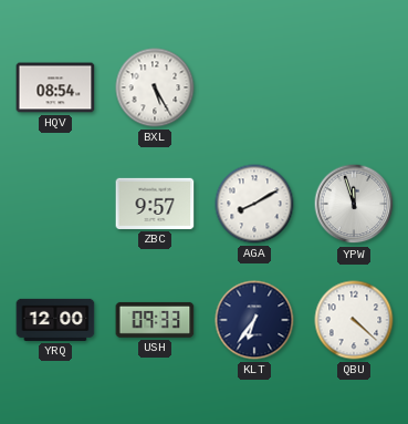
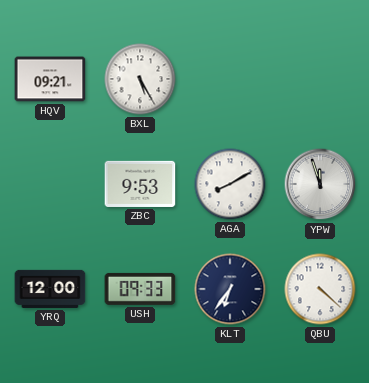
HQV: 08:54 -> 09:21 (50, 79)
ZBC: 9:57 -> 9:53 (140, 184)
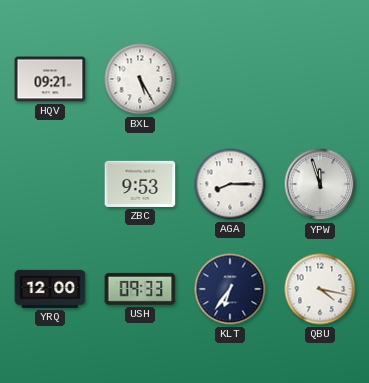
AGA: 8:10 -> 8:15 (230, 184)
QBU: 4:22 -> 4:17 (320, 289)
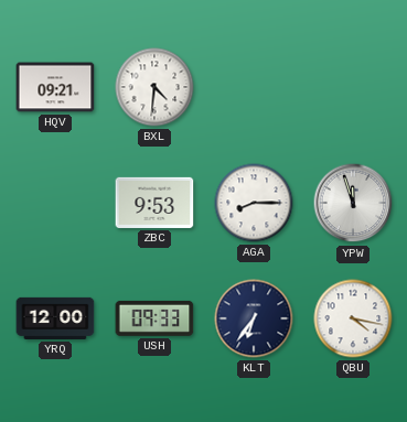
BXL: 5:25 -> 4:31 (154, 87)
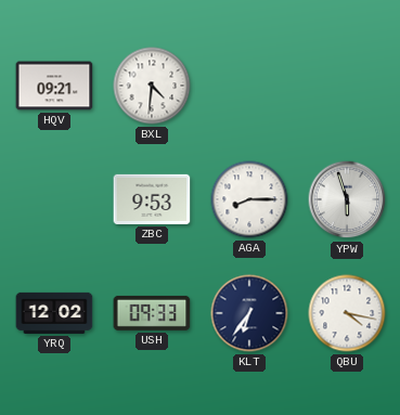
YPW: 11:57 -> 5:57 (347, 199)
YRQ: 12:00 -> 12:02 (54, 313)
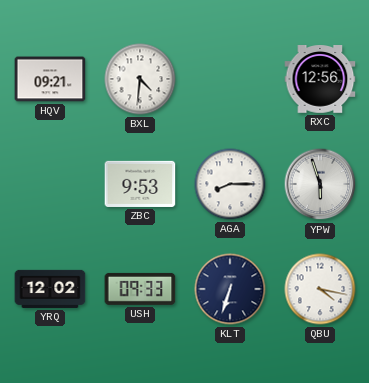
RXC: none -> 12:56 (320, 79)
KLT: 6:36 -> 6:33 (230, 289)
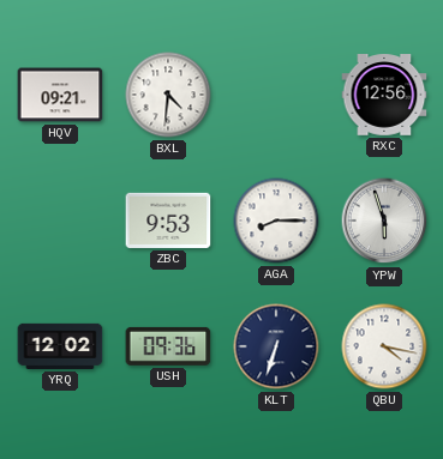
USH: 09:33 -> 09:36 (168, 346)
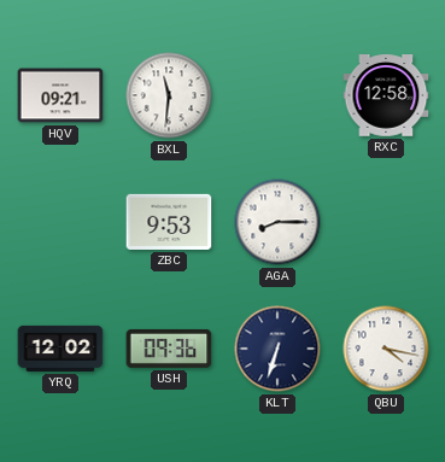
BXL: 4:31 -> 11:31 (169, 95)
RXC: 12:56 -> 12:58 (386, 95)
YPW: 5:57 -> none (384, 221)
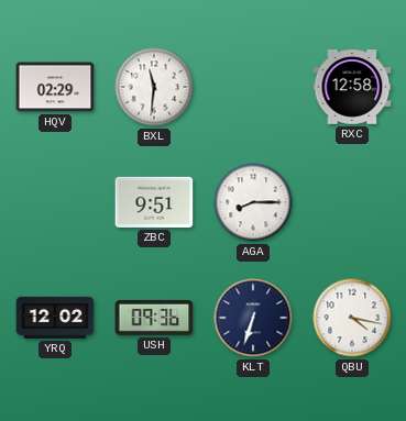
HQV: 09:21 -> 02:29 (55, 87)
ZBC: 9:53 -> 9:51 (154, 202)
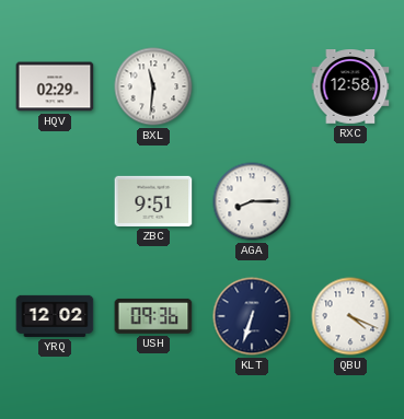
QBU: 4:17 -> 4:19 (350, 316)
